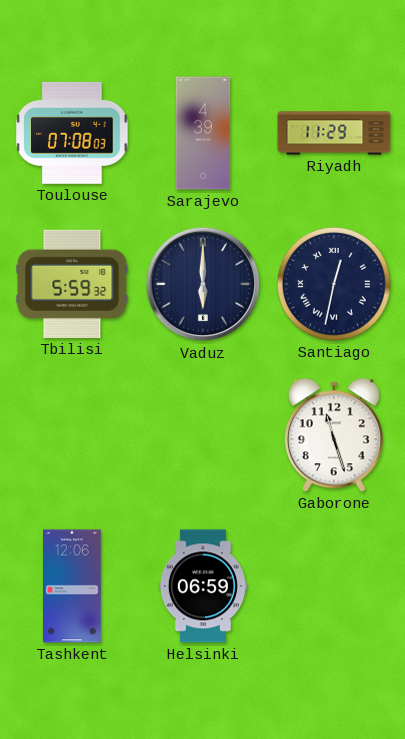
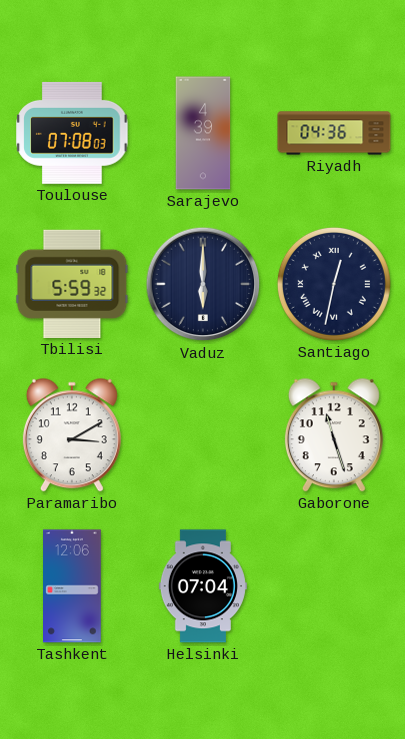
Riyadh: 11:29 -> 04:36 (334, 133)
Paramaribo: none -> 3:10 (72, 435)
Helsinki: 06:59 -> 07:04 (203, 586)
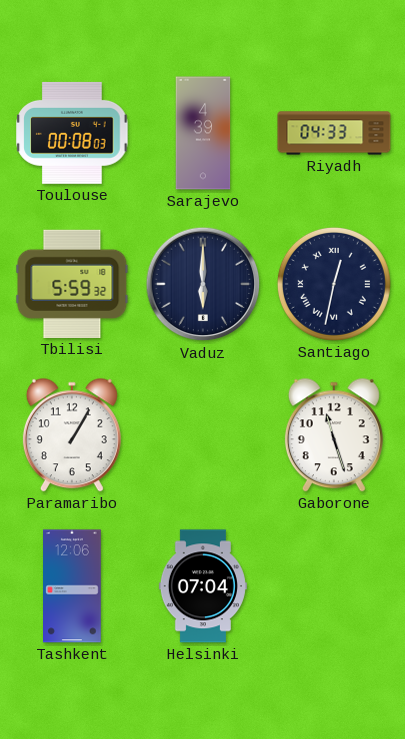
Toulouse: 07:08 -> 00:08 (72, 133)
Riyadh: 04:36 -> 04:33 (334, 133)
Paramaribo: 3:10 -> 1:05 (72, 435)
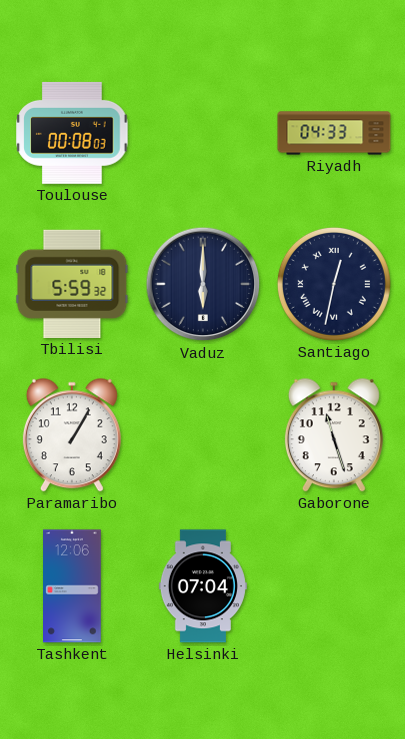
Sarajevo: 4:39 -> none (203, 133)
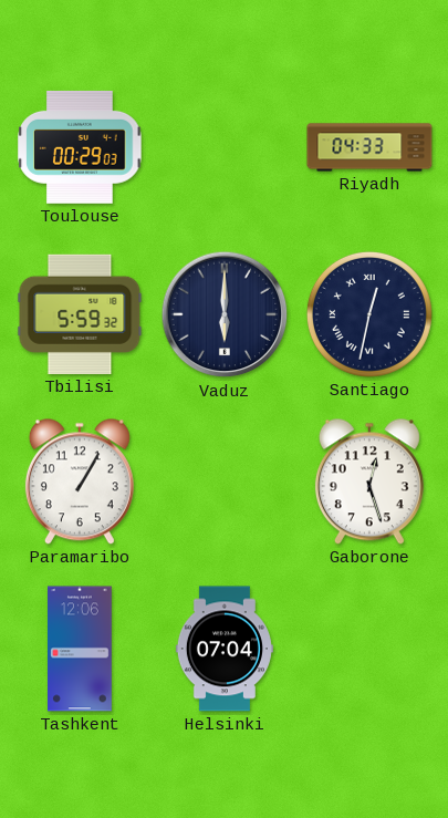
Toulouse: 00:08 -> 00:29 (80, 147)
Gaborone: 11:27 -> 12:27 (369, 482)
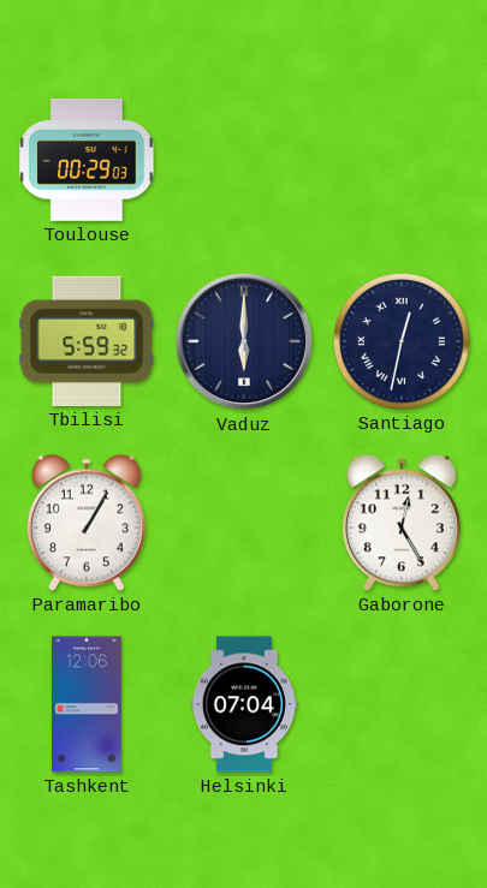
Riyadh: 04:33 -> none (369, 147)
Gaborone: 12:27 -> 12:25 (402, 523)
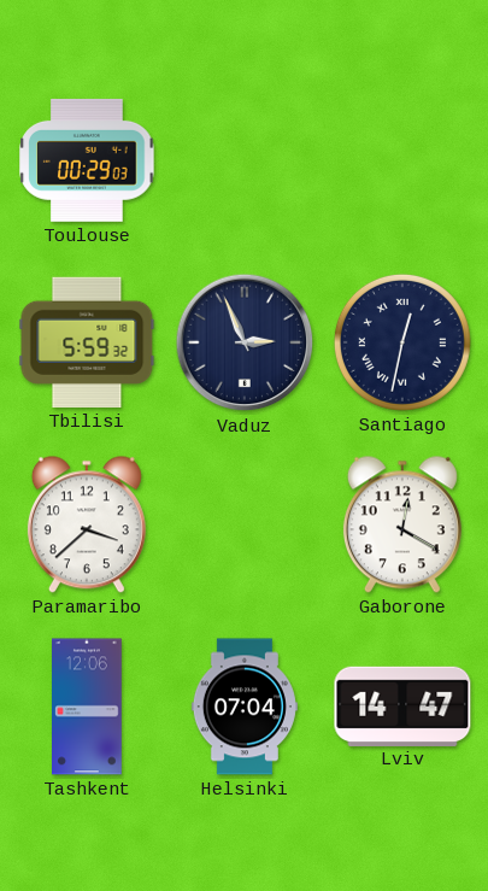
Vaduz: 6:00 -> 2:56 (245, 342)
Paramaribo: 1:05 -> 3:38 (87, 524)
Gaborone: 12:25 -> 12:20 (402, 524)
Lviv: none -> 14:47 (402, 705)
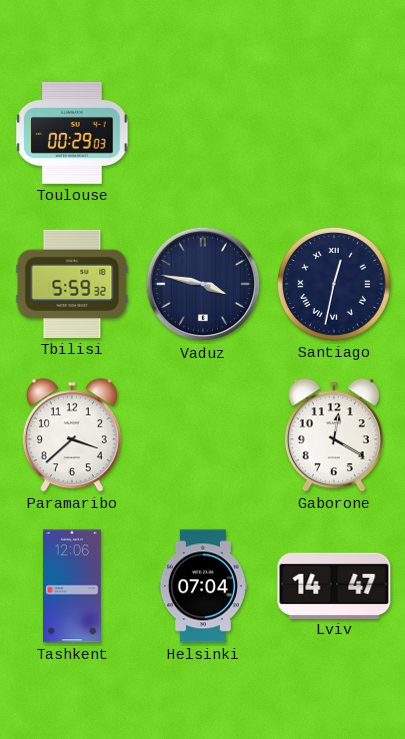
Vaduz: 2:56 -> 3:47 (203, 284)
